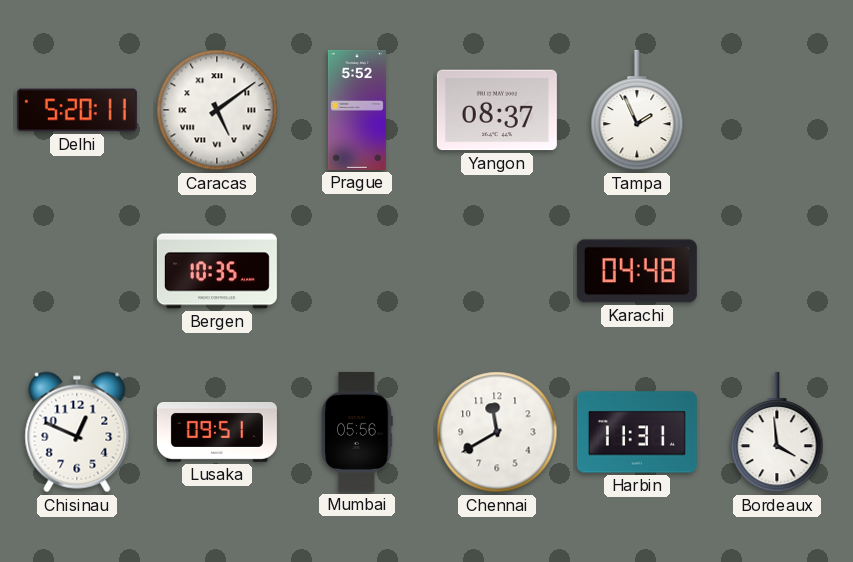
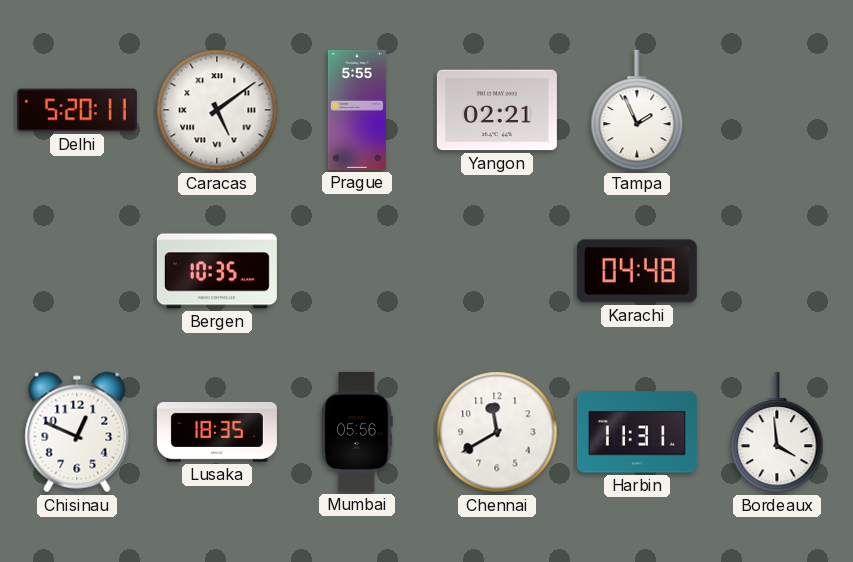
Prague: 5:52 -> 5:55 (357, 110)
Yangon: 08:37 -> 02:21 (497, 110)
Lusaka: 09:51 -> 18:35 (217, 432)
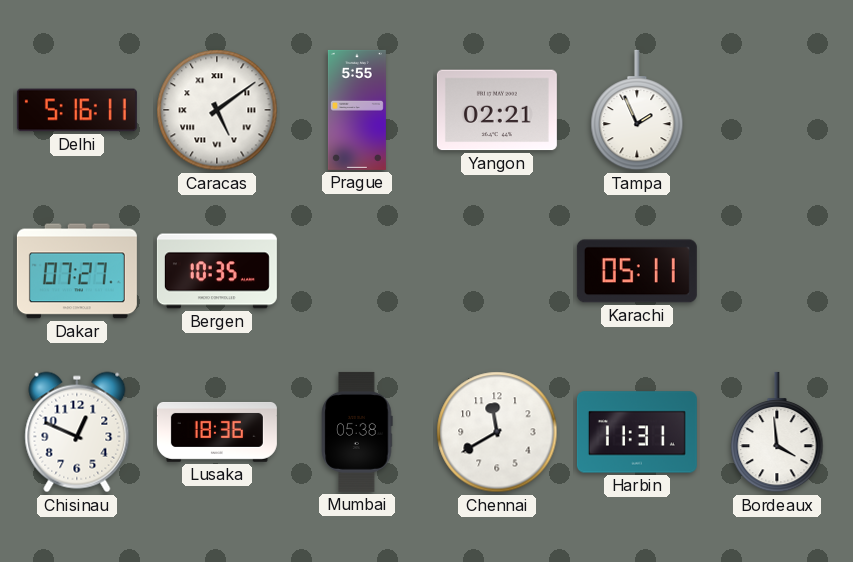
Delhi: 5:20 -> 5:16 (77, 110)
Dakar: none -> 07:27 (77, 271)
Karachi: 04:48 -> 05:11 (637, 271)
Lusaka: 18:35 -> 18:36 (217, 432)
Mumbai: 05:56 -> 05:38 (357, 432)
